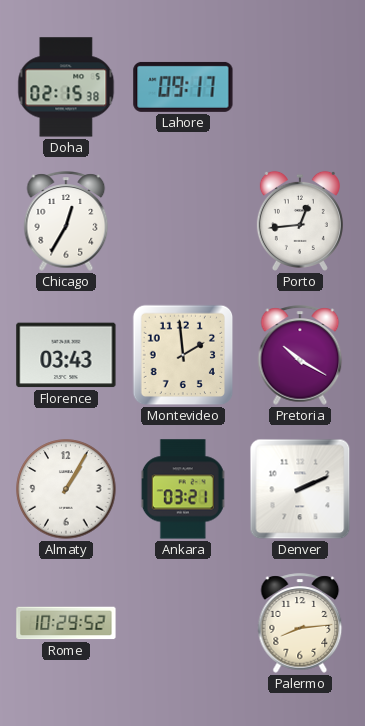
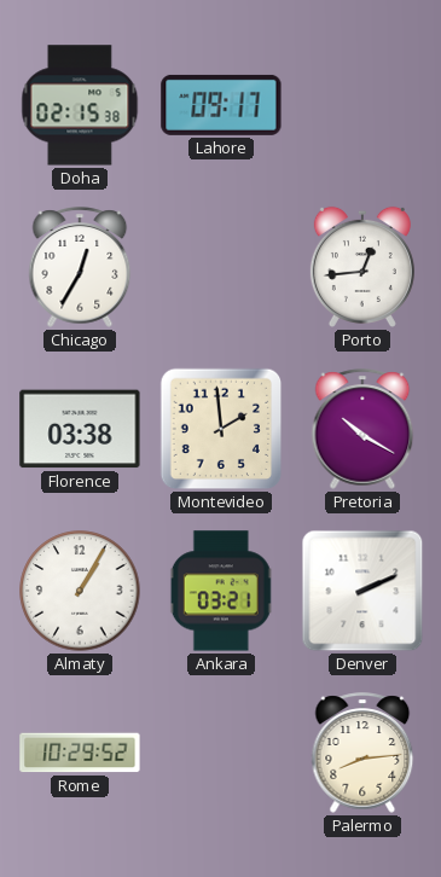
Florence: 03:43 -> 03:38 (80, 429)
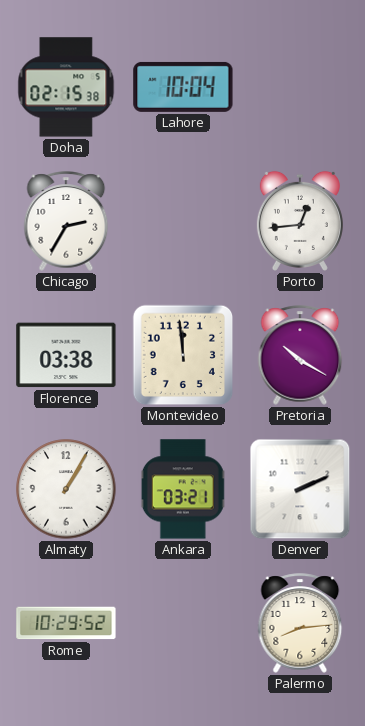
Lahore: 09:17 -> 10:04 (183, 87)
Chicago: 12:35 -> 2:35 (66, 221)
Montevideo: 1:59 -> 11:59 (183, 355)
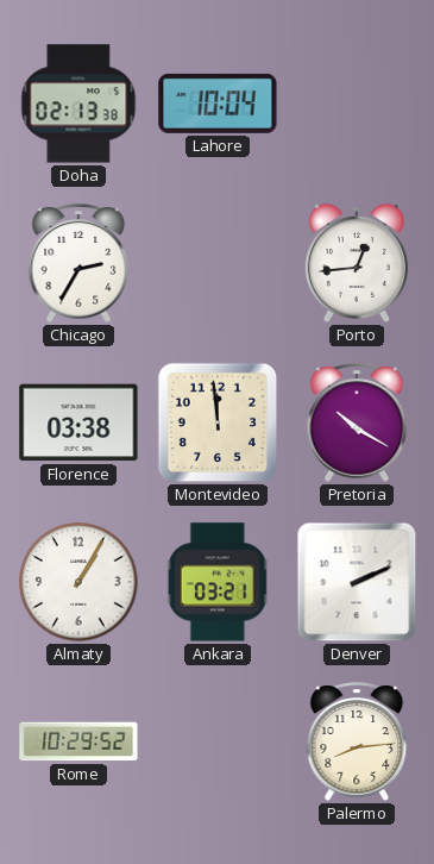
Doha: 02:15 -> 02:13 (78, 104)
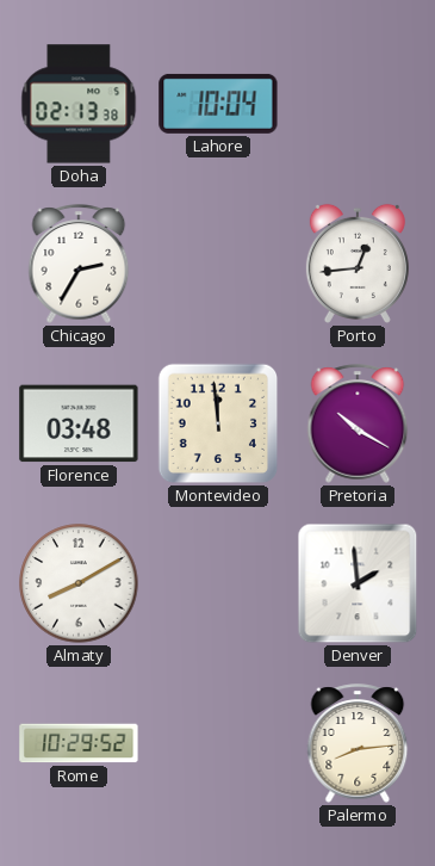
Florence: 03:38 -> 03:48 (79, 423)
Almaty: 1:05 -> 8:10 (79, 583)
Ankara: 03:21 -> none (218, 582)
Denver: 2:11 -> 1:59 (358, 583)
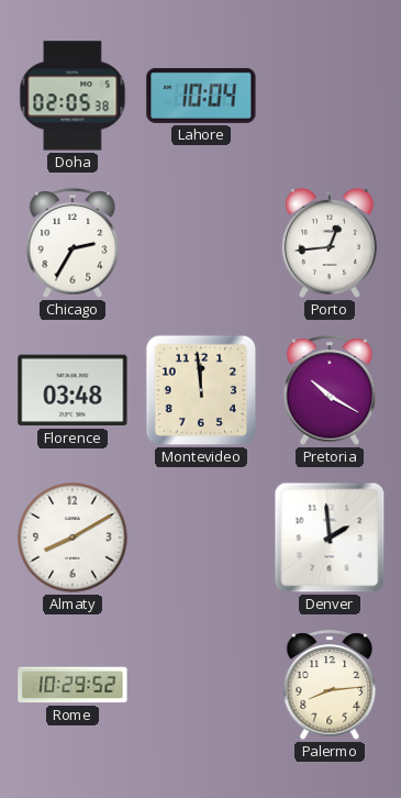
Doha: 02:13 -> 02:05 (73, 96)
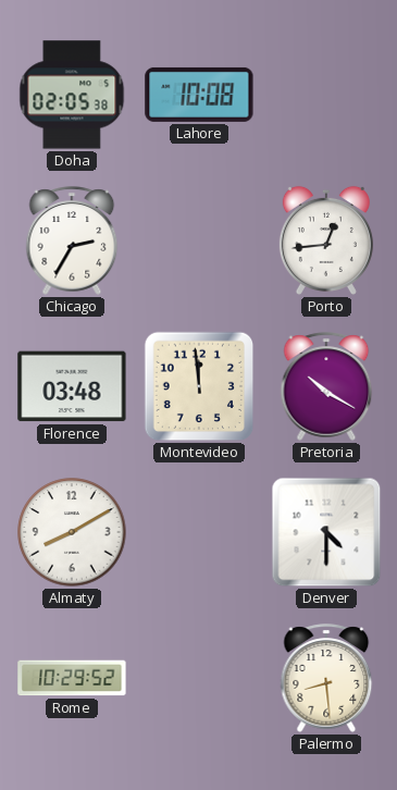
Lahore: 10:04 -> 10:08 (199, 95)
Denver: 1:59 -> 4:30 (326, 532)
Palermo: 8:14 -> 8:29 (326, 678)
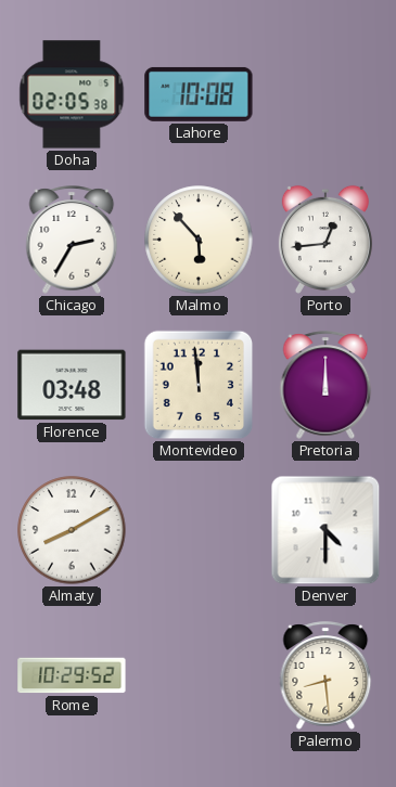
Malmo: none -> 5:53 (199, 240)
Pretoria: 10:20 -> 12:00 (325, 385)
